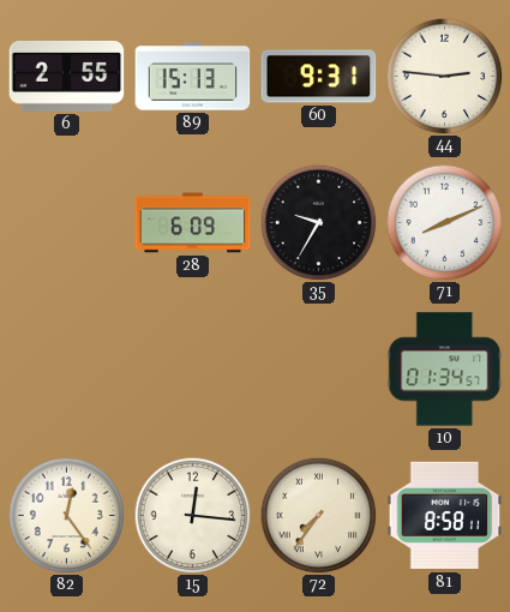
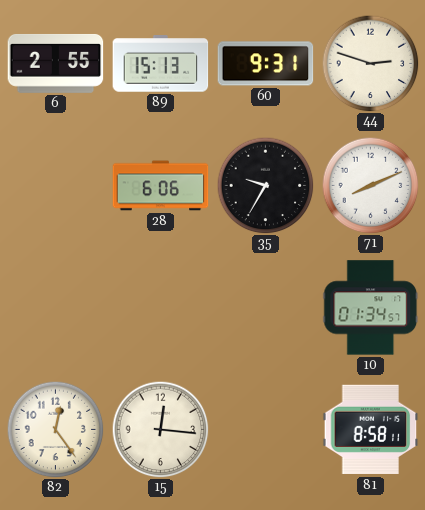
44: 2:46 -> 2:48 (370, 63)
28: 6:09 -> 6:06 (161, 186)
72: 7:36 -> none (318, 515)
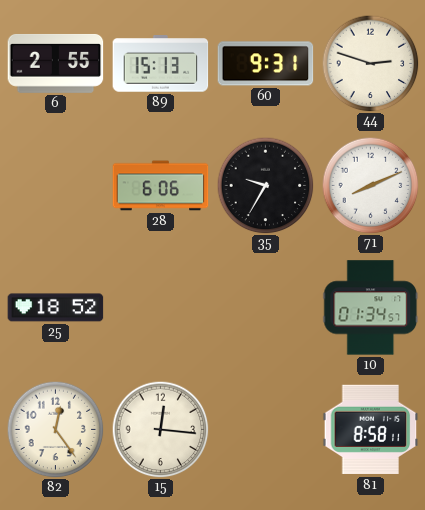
25: none -> 18:52 (56, 308)
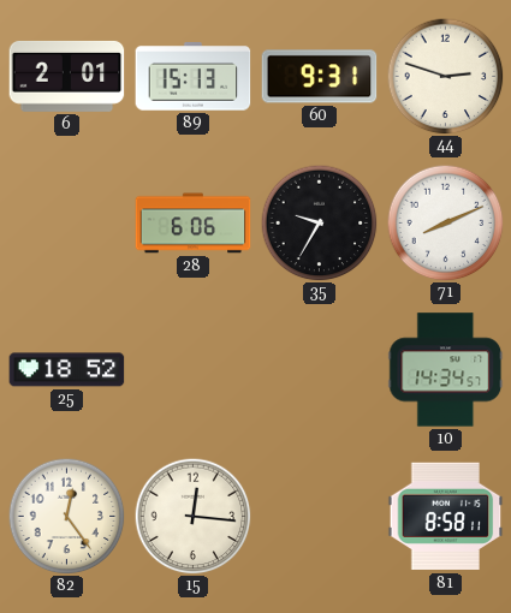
6: 2:55 -> 2:01 (67, 76)
10: 01:34 -> 14:34 (446, 370)
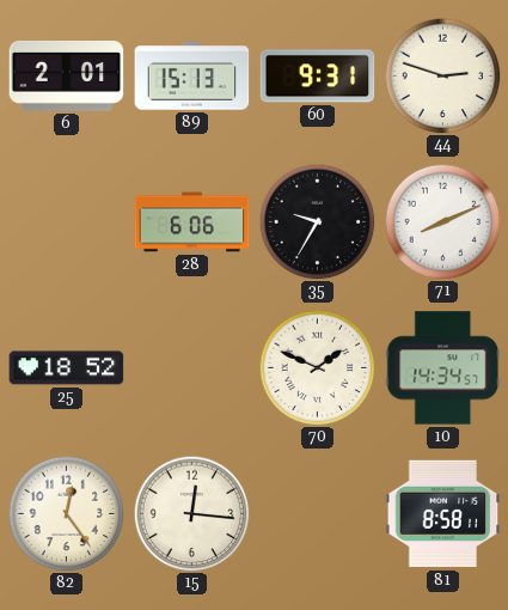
70: none -> 1:49 (317, 367)
